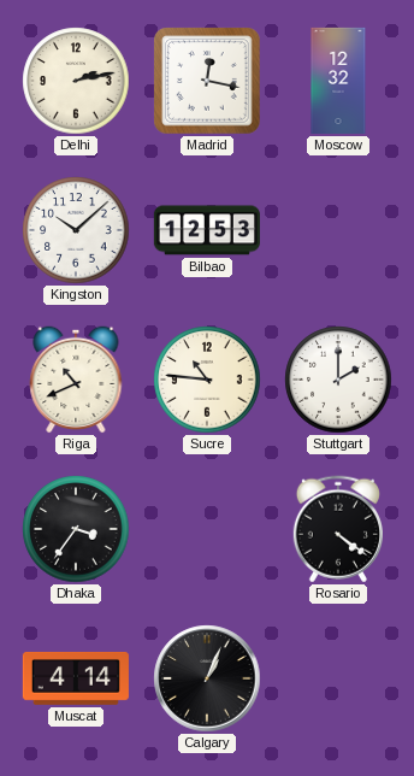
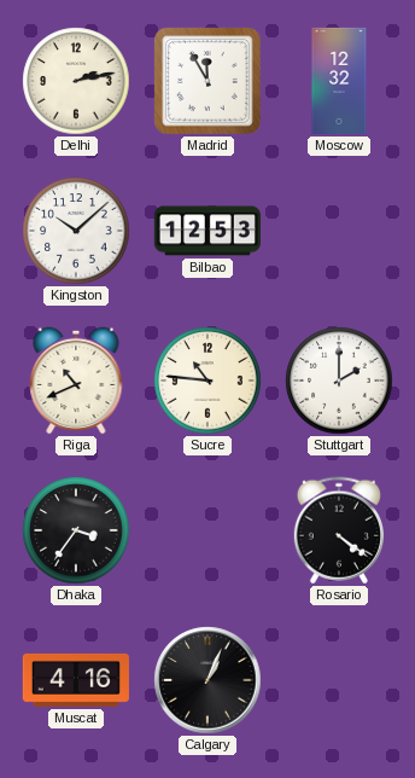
Madrid: 12:17 -> 11:55 (209, 82)
Muscat: 4:14 -> 4:16 (76, 680)
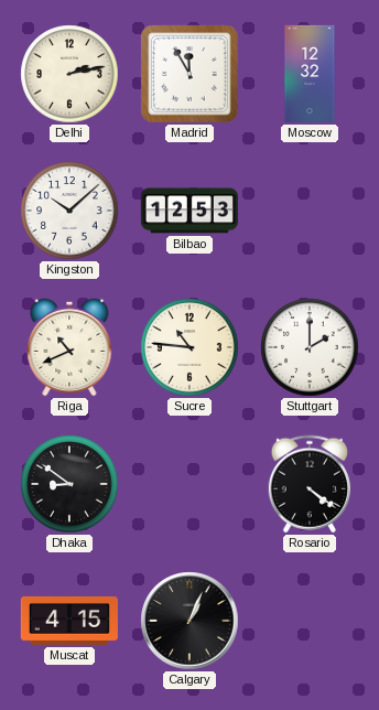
Dhaka: 3:36 -> 8:51 (69, 484)
Muscat: 4:16 -> 4:15 (69, 621)
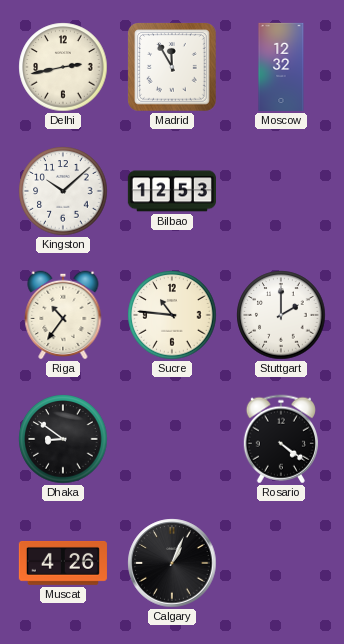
Delhi: 2:13 -> 2:43 (63, 67)
Riga: 10:41 -> 10:36 (63, 315)
Muscat: 4:15 -> 4:26 (63, 563)
